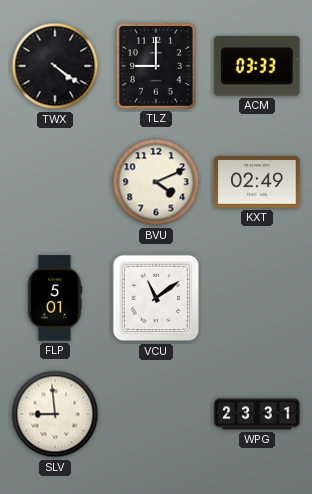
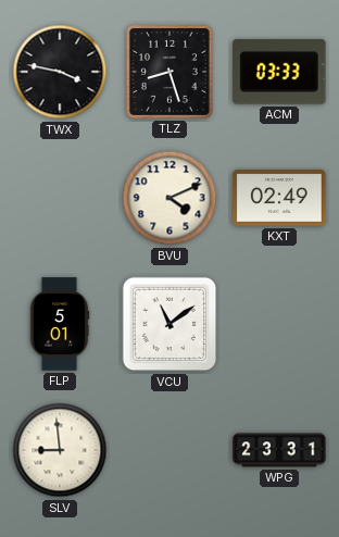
TWX: 4:21 -> 3:47 (60, 72)
TLZ: 9:00 -> 8:27 (169, 72)
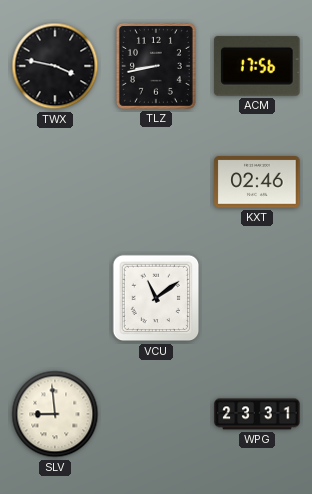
TLZ: 8:27 -> 8:43 (156, 66)
ACM: 03:33 -> 17:56 (257, 66)
BVU: 4:11 -> none (169, 198)
KXT: 02:49 -> 02:46 (257, 182)
FLP: 5:01 -> none (60, 324)
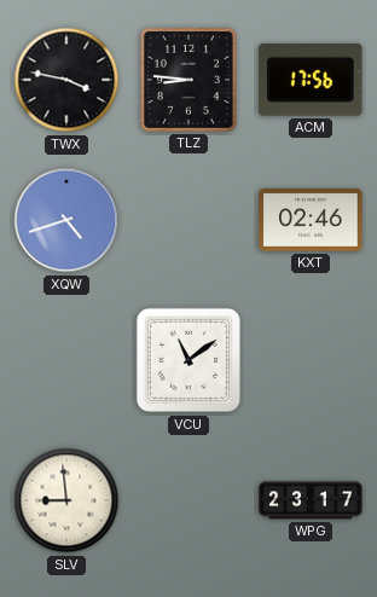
TLZ: 8:43 -> 8:46 (188, 80)
XQW: none -> 4:42 (66, 220)
WPG: 23:31 -> 23:17 (311, 500)
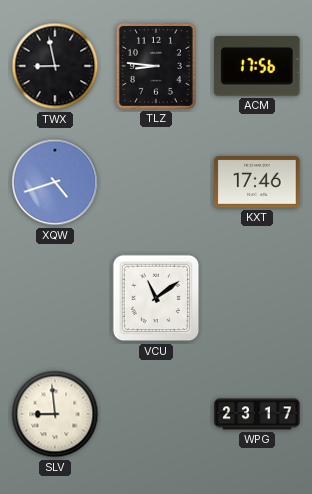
TWX: 3:47 -> 8:58 (55, 66)
KXT: 02:46 -> 17:46 (257, 182)
